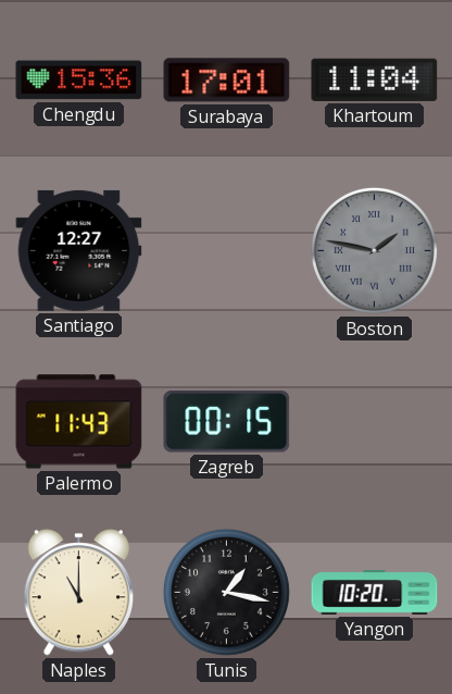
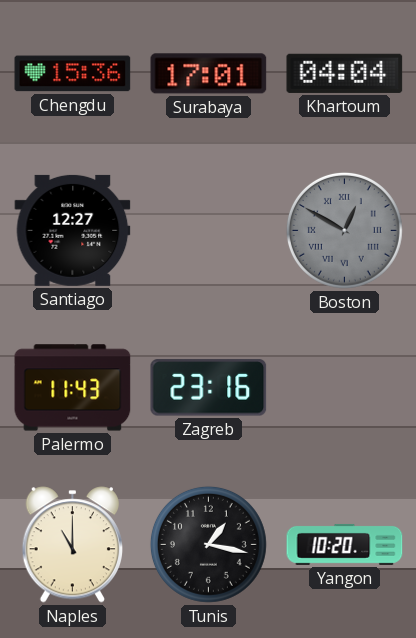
Khartoum: 11:04 -> 04:04 (345, 73)
Boston: 1:47 -> 12:50 (344, 230)
Zagreb: 00:15 -> 23:16 (209, 388)
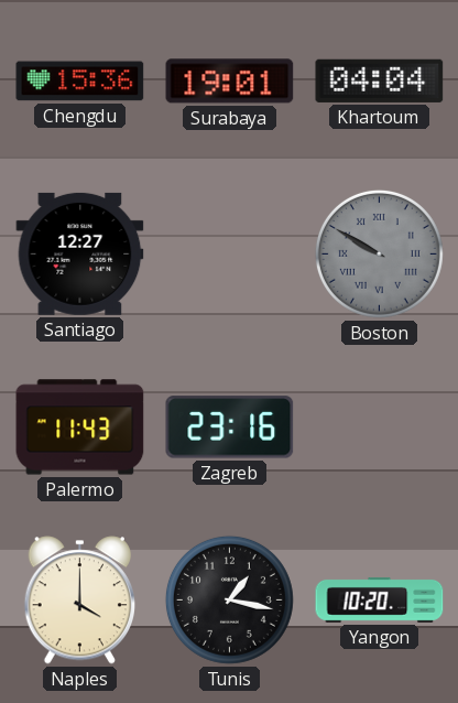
Surabaya: 17:01 -> 19:01 (230, 82)
Boston: 12:50 -> 9:50 (379, 253)
Naples: 11:00 -> 4:00 (79, 601)
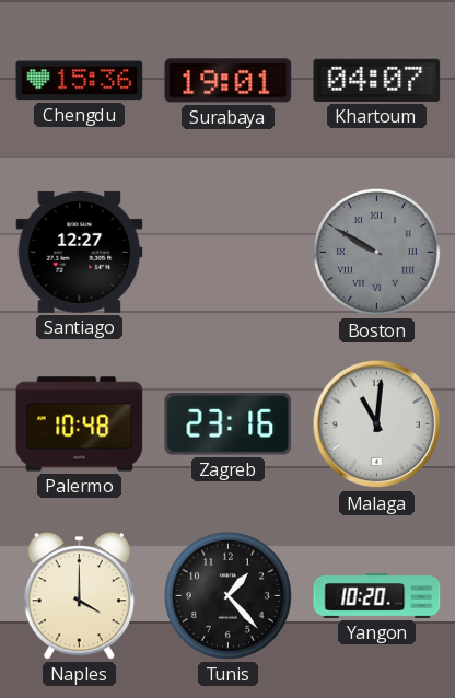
Khartoum: 04:04 -> 04:07 (377, 80)
Palermo: 11:43 -> 10:48 (80, 424)
Malaga: none -> 11:01 (377, 424)
Tunis: 1:17 -> 1:23 (227, 595)
